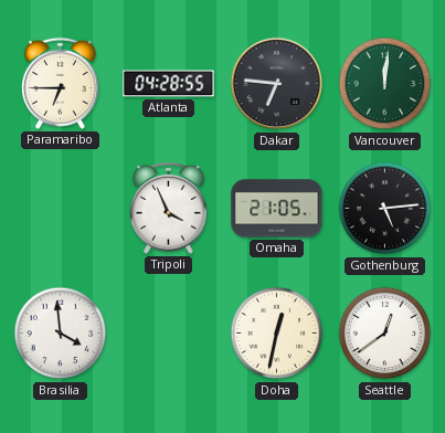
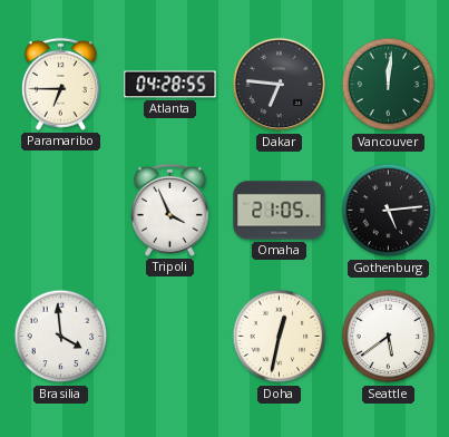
Seattle: 12:39 -> 5:39 (389, 337)
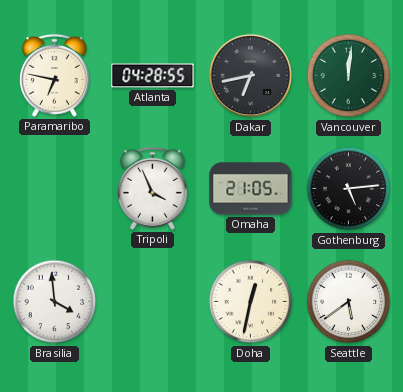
Paramaribo: 6:45 -> 6:47 (54, 75)
Dakar: 6:46 -> 6:43 (251, 76)
